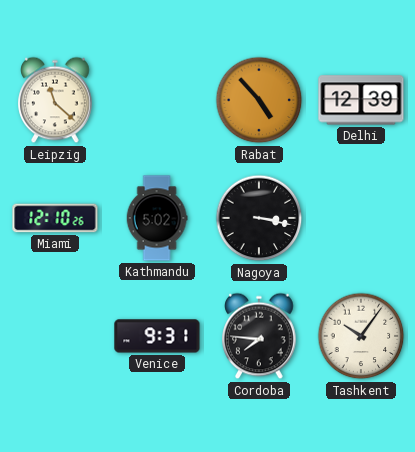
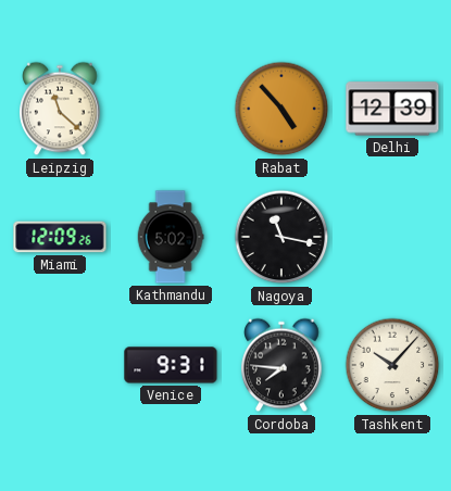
Miami: 12:10 -> 12:09 (60, 237)
Nagoya: 3:17 -> 11:17 (281, 237)
Tashkent: 10:06 -> 10:07 (392, 365)
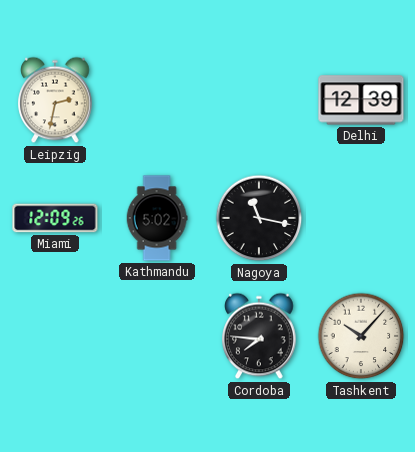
Leipzig: 11:22 -> 2:32 (55, 100)
Rabat: 4:53 -> none (281, 109)
Venice: 9:31 -> none (171, 365)
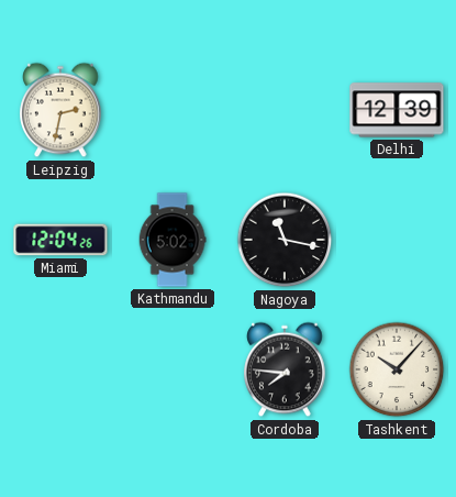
Miami: 12:09 -> 12:04 (60, 240)
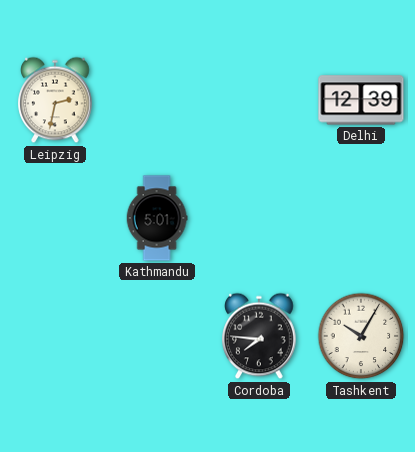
Miami: 12:04 -> none (60, 240)
Kathmandu: 5:02 -> 5:01 (157, 218)
Nagoya: 11:17 -> none (285, 240)
Tashkent: 10:07 -> 10:05 (361, 336)
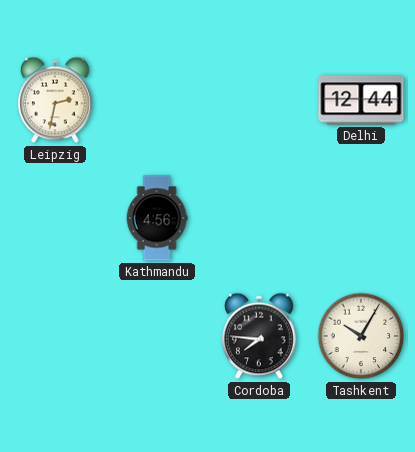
Delhi: 12:39 -> 12:44 (361, 100)
Kathmandu: 5:01 -> 4:56 (157, 218)
